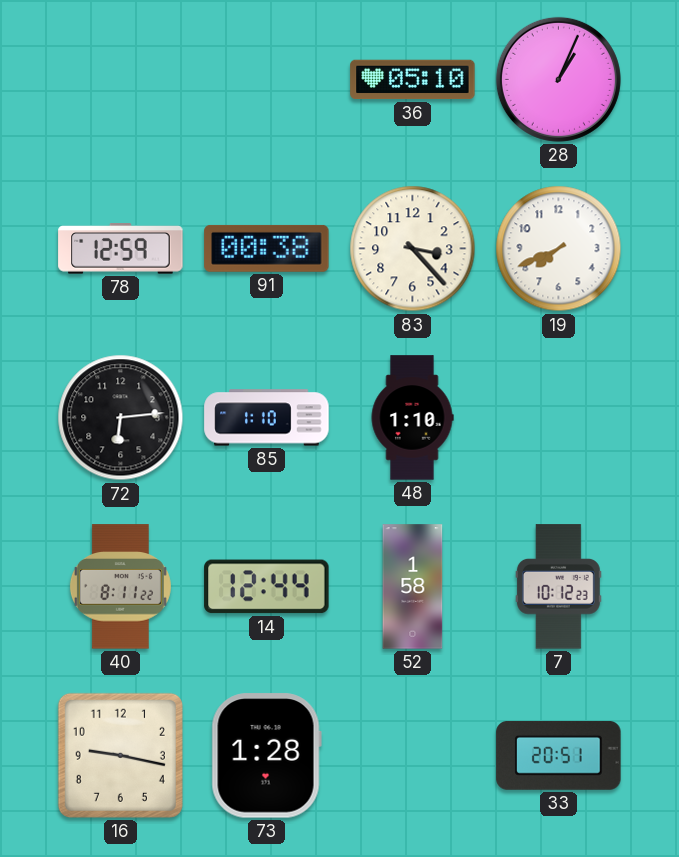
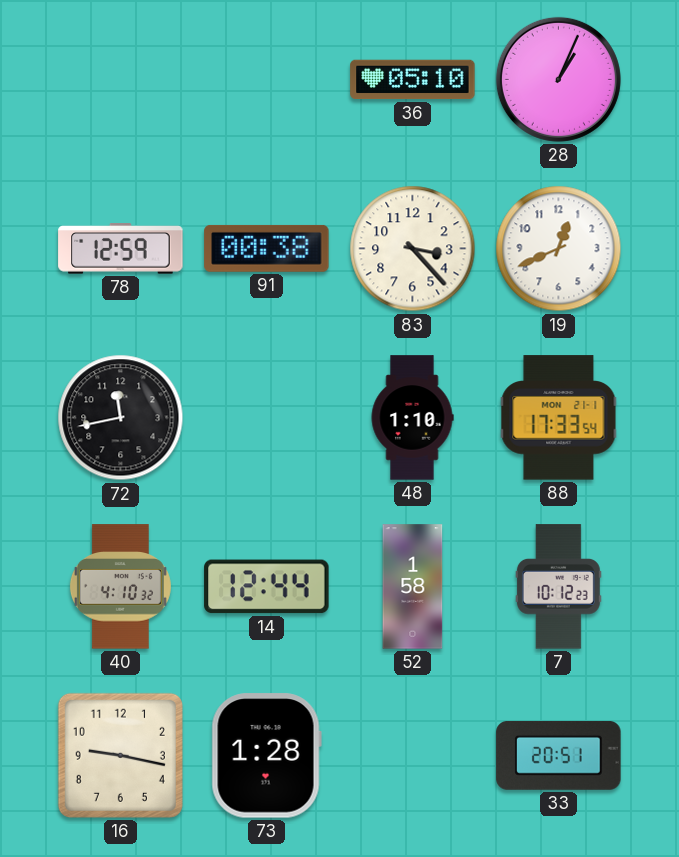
19: 7:41 -> 12:41 (559, 249)
72: 6:14 -> 11:43 (121, 418)
85: 1:10 -> none (267, 418)
88: none -> 17:33 (559, 418)
40: 8:11 -> 4:10 (120, 587)
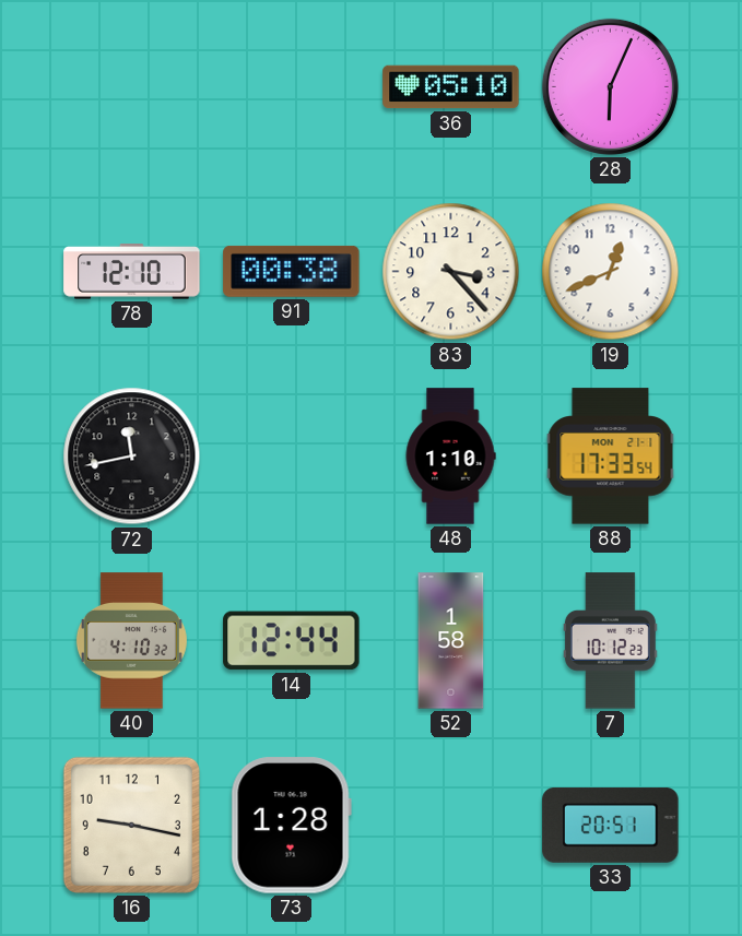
28: 1:04 -> 6:04 (610, 86)
78: 12:59 -> 12:10 (132, 272)
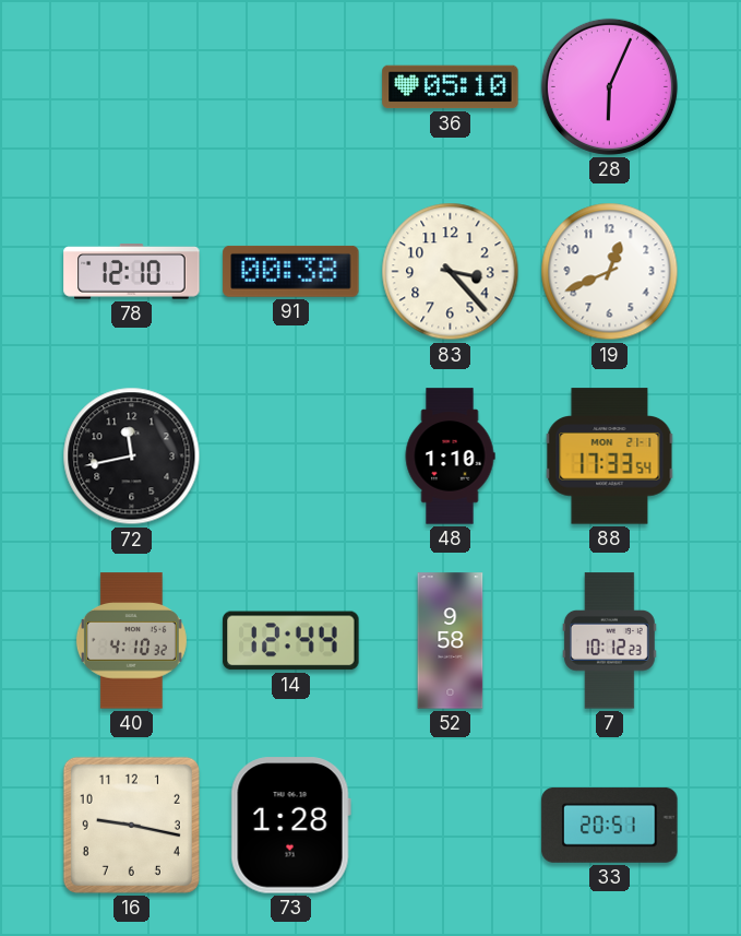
52: 1:58 -> 9:58 (451, 641)
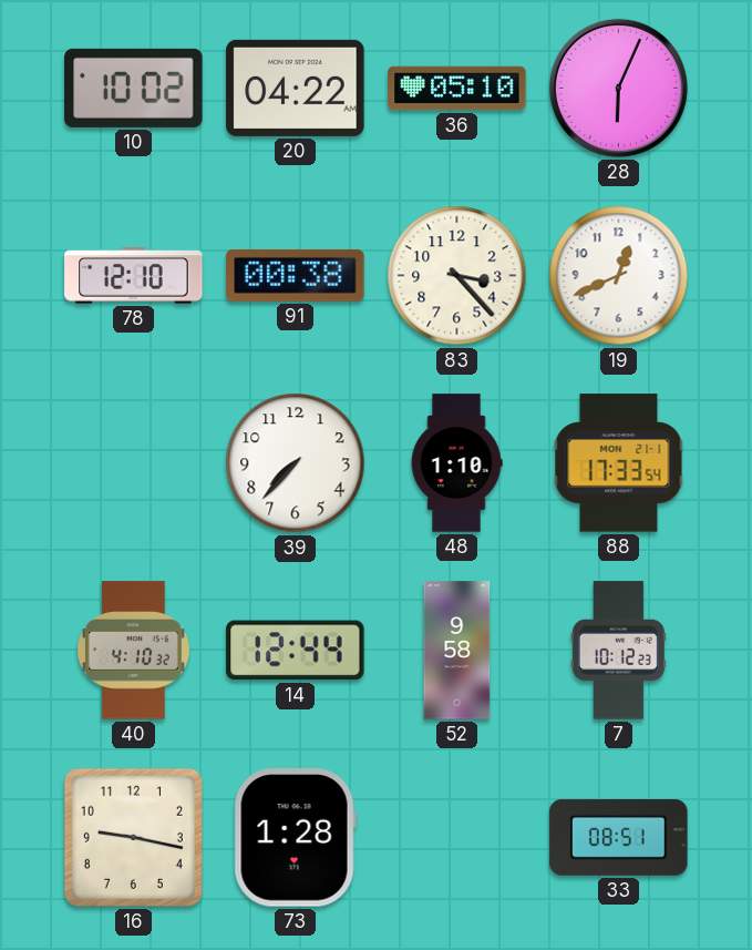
10: none -> 10:02 (134, 88)
20: none -> 04:22 (296, 88)
72: 11:43 -> none (132, 457)
39: none -> 7:37 (296, 463)
33: 20:51 -> 08:51 (619, 837)
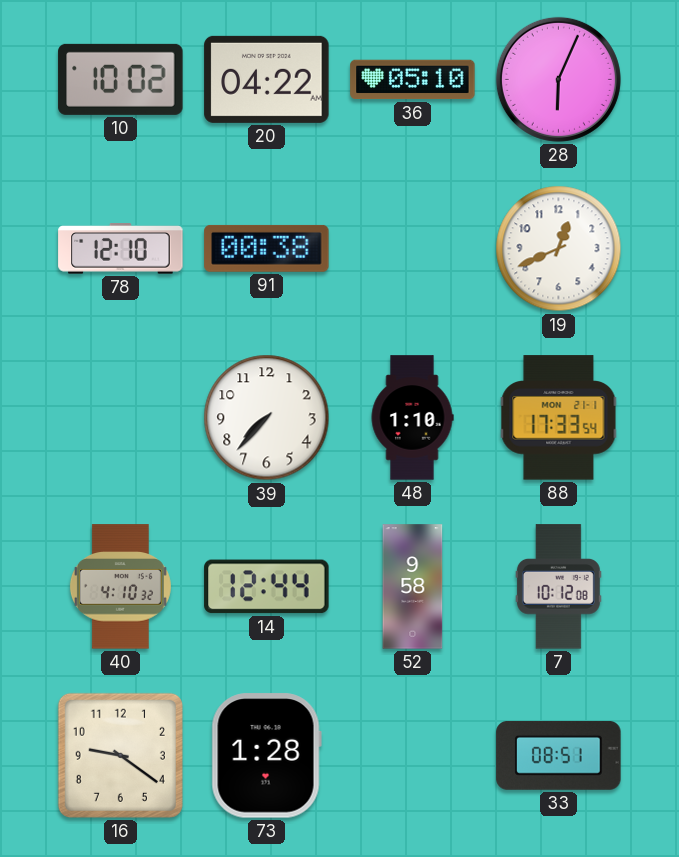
83: 3:23 -> none (457, 276)
7: 10:12:23 -> 10:12:08 (558, 587)
16: 9:17 -> 9:21 (120, 755)
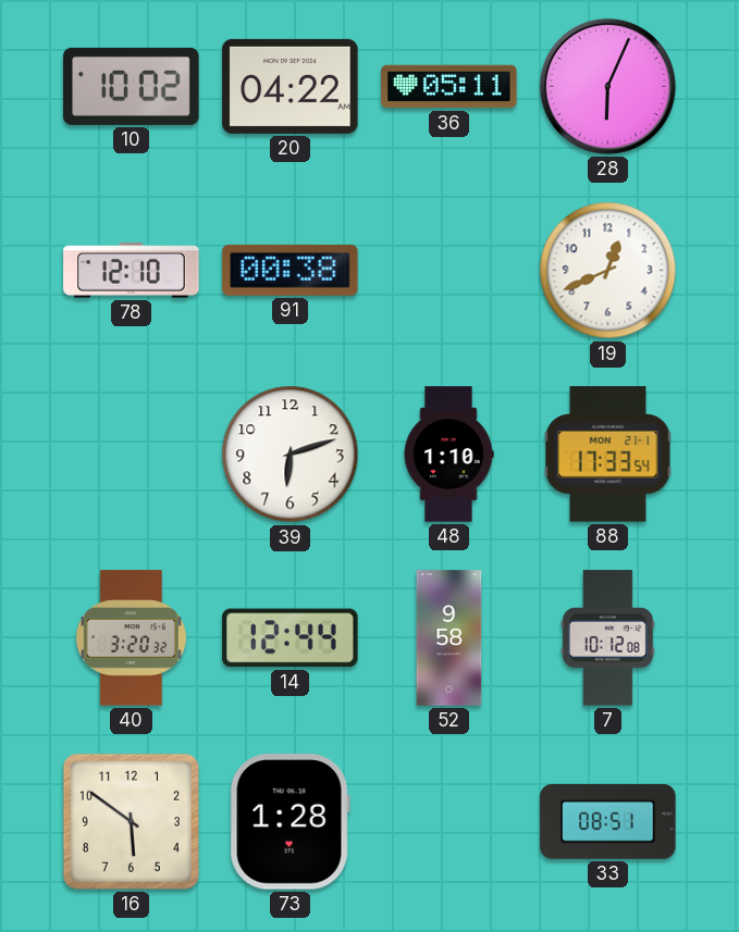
36: 05:10 -> 05:11 (449, 87)
39: 7:37 -> 6:12 (291, 455)
40: 4:10 -> 3:20 (131, 638)
16: 9:21 -> 5:51 (131, 821)
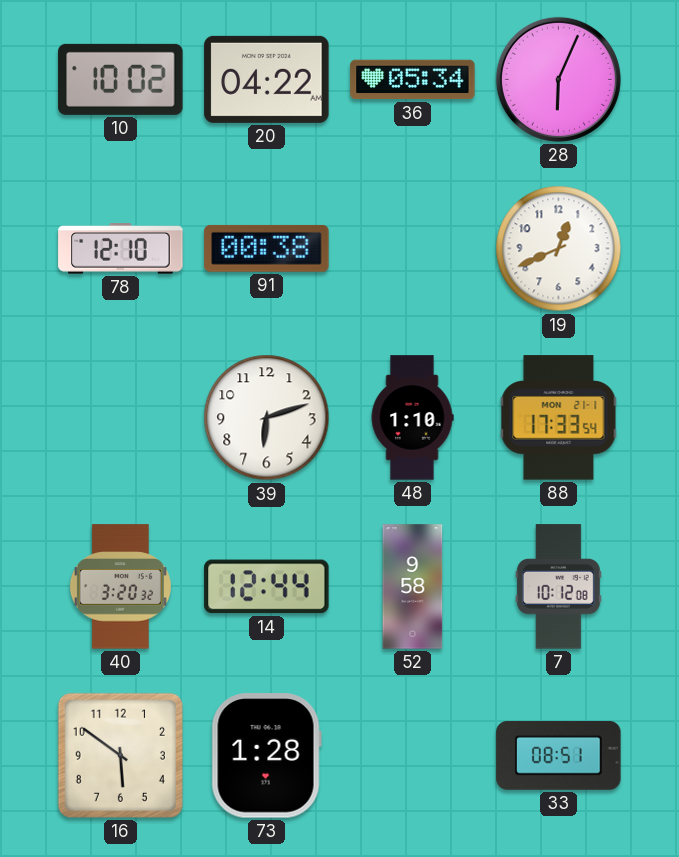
36: 05:11 -> 05:34 (413, 80)
